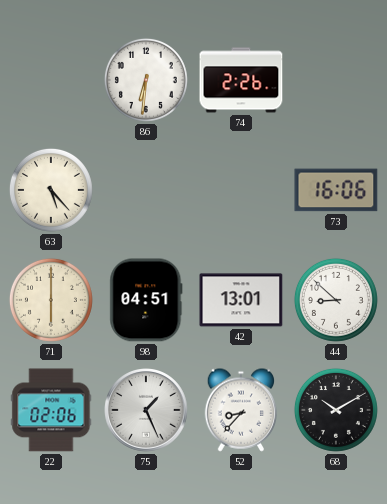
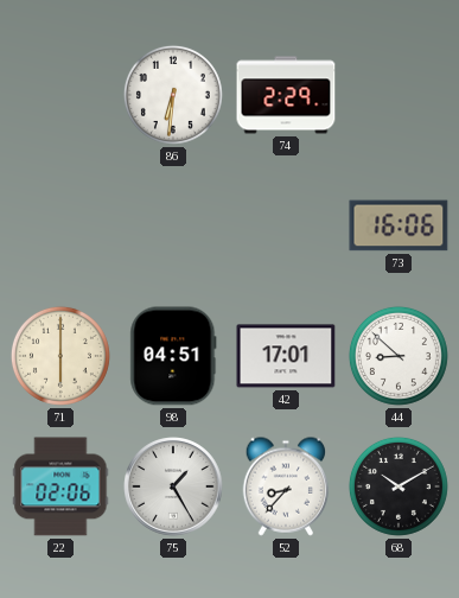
74: 2:26 -> 2:29 (286, 95)
63: 5:23 -> none (51, 190)
42: 13:01 -> 17:01 (286, 356)
75: 1:26 -> 1:25 (174, 488)
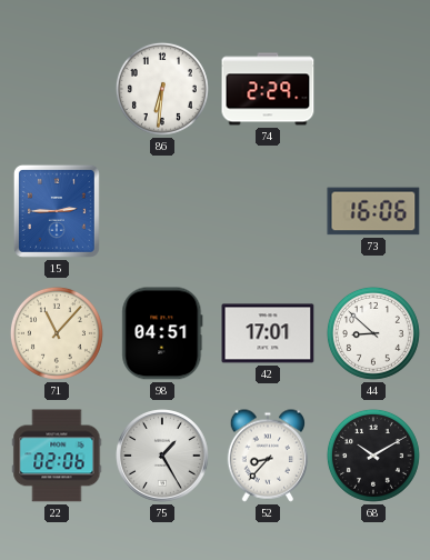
15: none -> 2:45 (57, 211)
71: 6:00 -> 11:07 (57, 333)
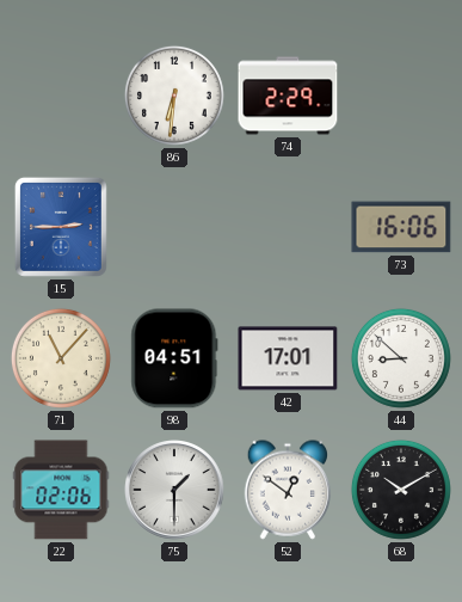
75: 1:25 -> 1:30 (175, 491)
52: 8:37 -> 12:51 (288, 490)
